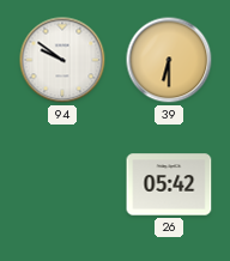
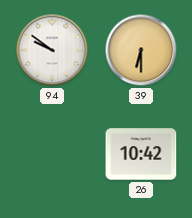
26: 05:42 -> 10:42 (141, 154)
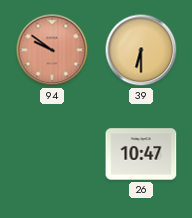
94 dial: white -> salmon (52, 50)
26: 10:42 -> 10:47 (141, 154)
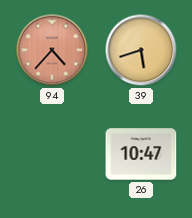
94: 9:51 -> 4:37 (52, 50)
39: 6:30 -> 5:42 (141, 50)
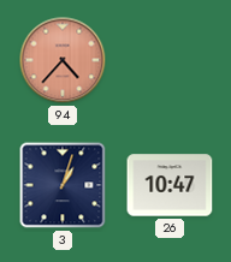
39: 5:42 -> none (141, 50)
3: none -> 1:03 (63, 185)
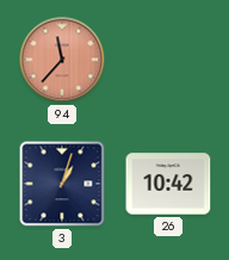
94: 4:37 -> 11:37 (62, 60)
26: 10:47 -> 10:42 (168, 184)
